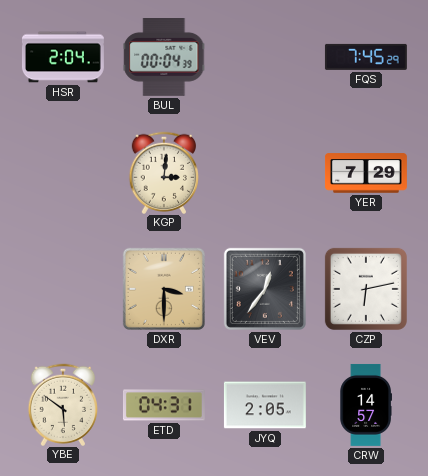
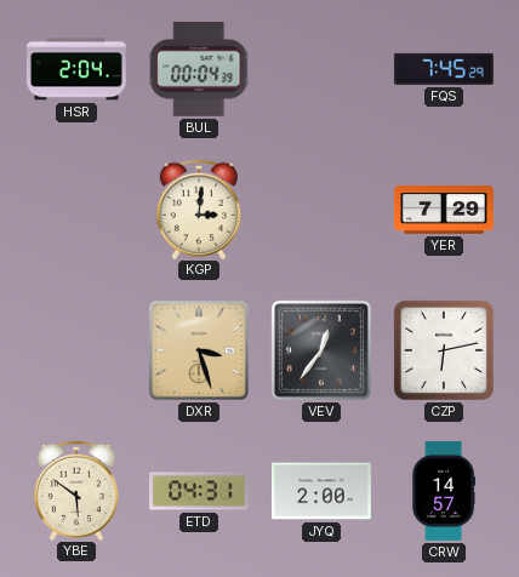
DXR: 3:30 -> 3:27 (199, 350)
JYQ: 2:05 -> 2:00 (321, 491)
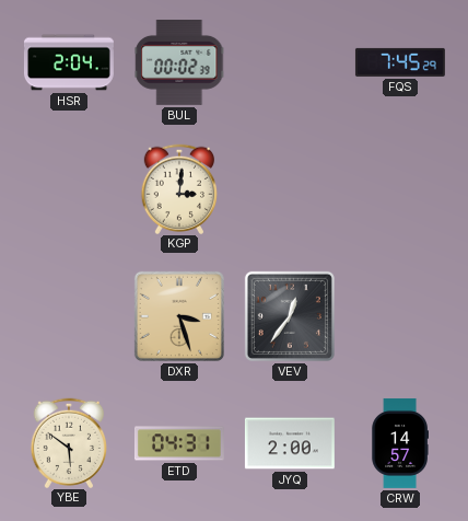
BUL: 00:04 -> 00:02 (179, 63)
YER: 7:29 -> none (444, 210)
CZP: 6:13 -> none (444, 350)
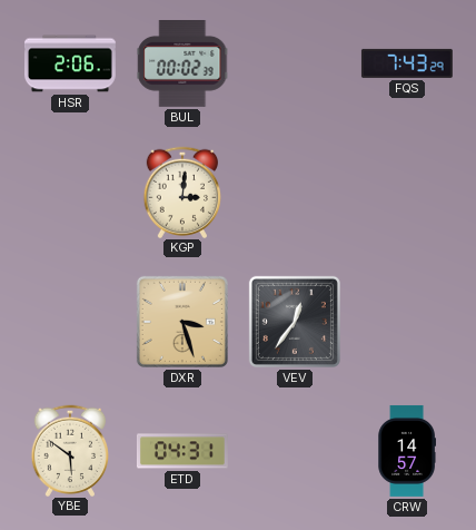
HSR: 2:04 -> 2:06 (70, 63)
FQS: 7:45 -> 7:43 (407, 63)
JYQ: 2:00 -> none (290, 443)
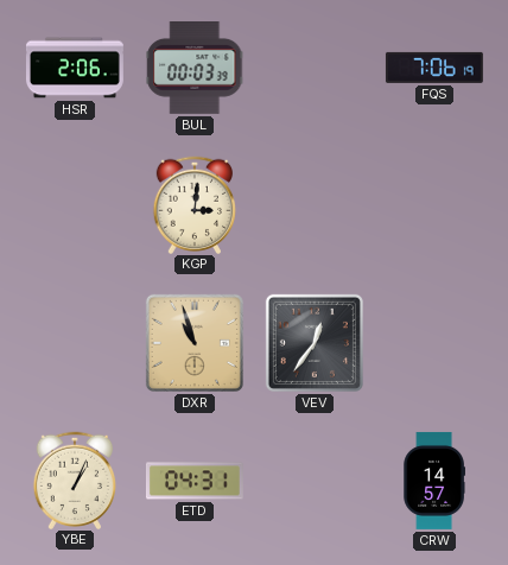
BUL: 00:02 -> 00:03 (195, 69)
FQS: 7:43 -> 7:06 (434, 68)
DXR: 3:27 -> 10:57 (195, 343)
YBE: 5:51 -> 1:04 (74, 480)
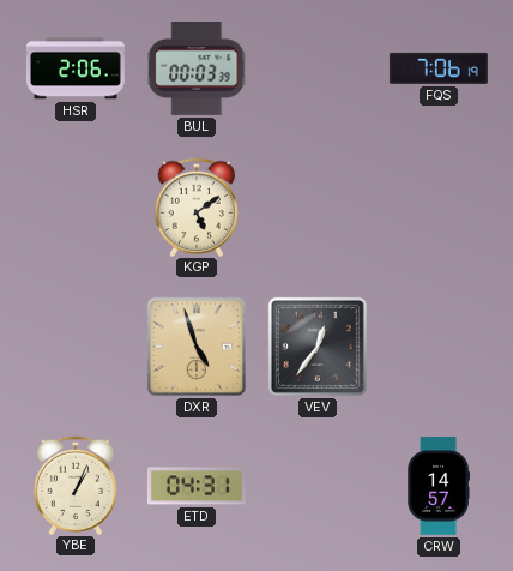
KGP: 3:01 -> 5:09 (195, 206)
DXR: 10:57 -> 4:57 (197, 347)
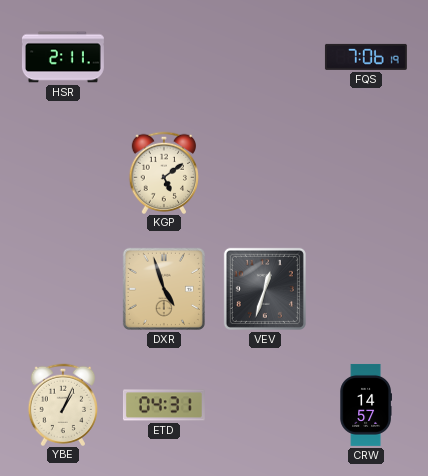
HSR: 2:06 -> 2:11 (63, 57)
BUL: 00:03 -> none (197, 70)
VEV: 12:36 -> 12:33 (265, 289)
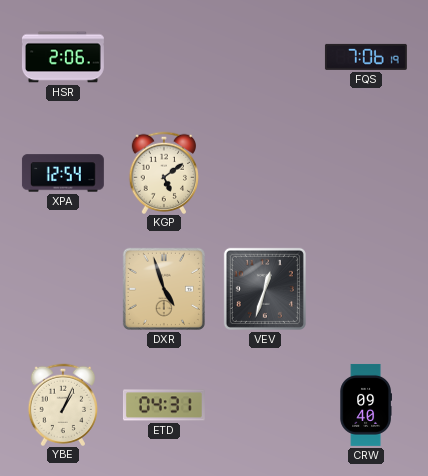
HSR: 2:11 -> 2:06 (63, 57)
XPA: none -> 12:54 (63, 173)
CRW: 14:57 -> 09:40 (365, 405)
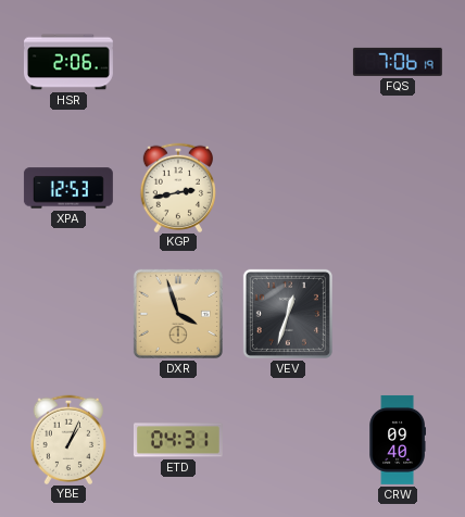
XPA: 12:54 -> 12:53 (68, 188)
KGP: 5:09 -> 2:43 (177, 187)
DXR: 4:57 -> 3:57 (178, 314)
